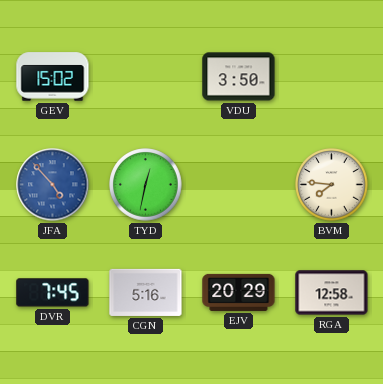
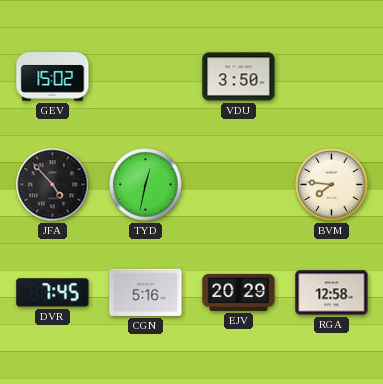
JFA dial: blue -> black (53, 185)
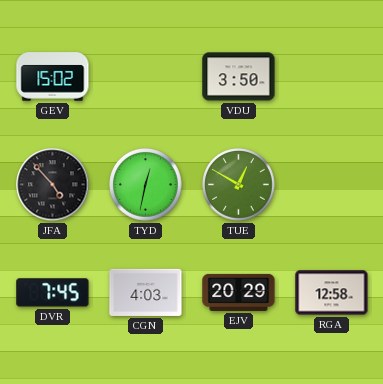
TUE: none -> 12:50 (239, 185)
BVM: 7:46 -> none (332, 185)
CGN: 5:16 -> 4:03 (146, 292)
